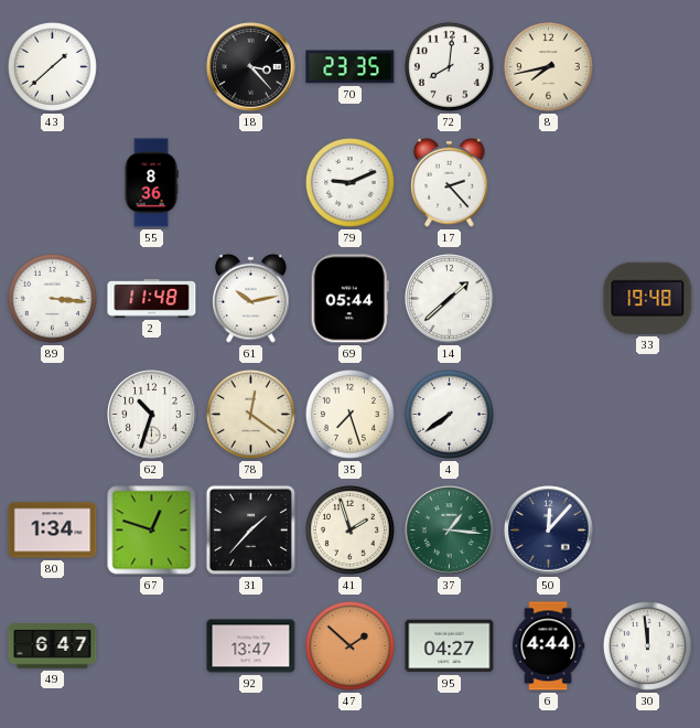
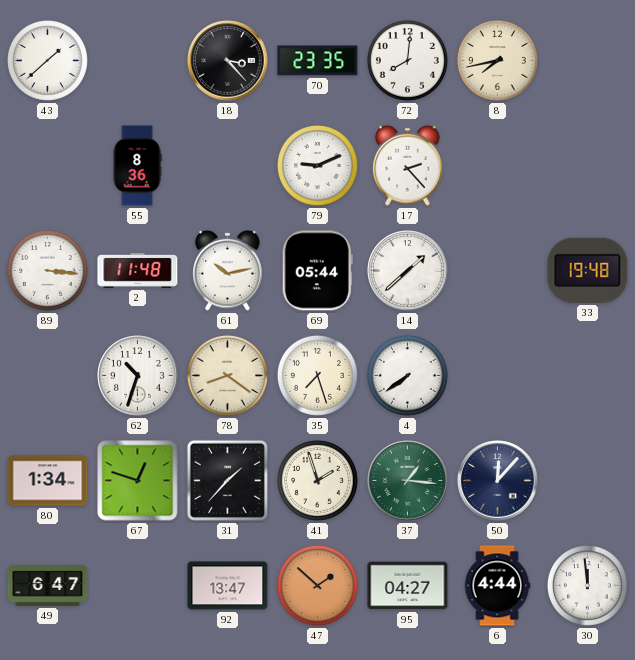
78: 12:21 -> 8:21 (227, 375)
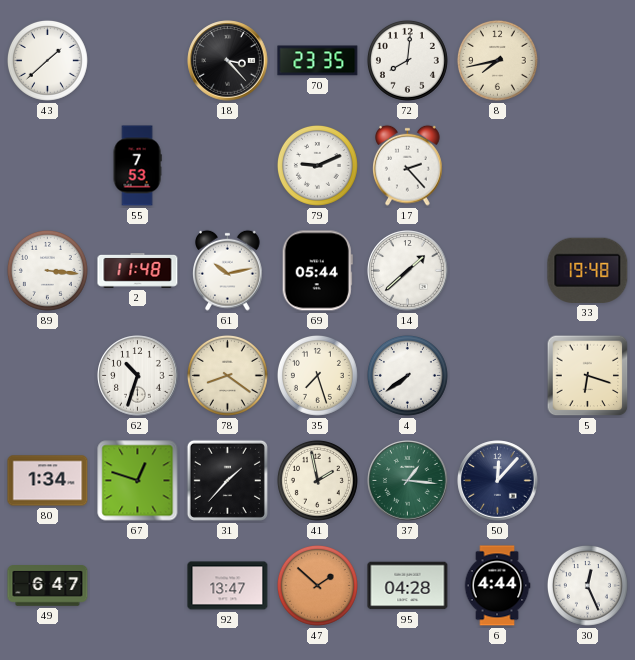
55: 8:36 -> 7:53 (137, 166)
5: none -> 6:18 (588, 376)
41: 1:57 -> 1:58 (317, 480)
95: 04:27 -> 04:28 (408, 586)
30: 11:59 -> 12:26 (587, 585)
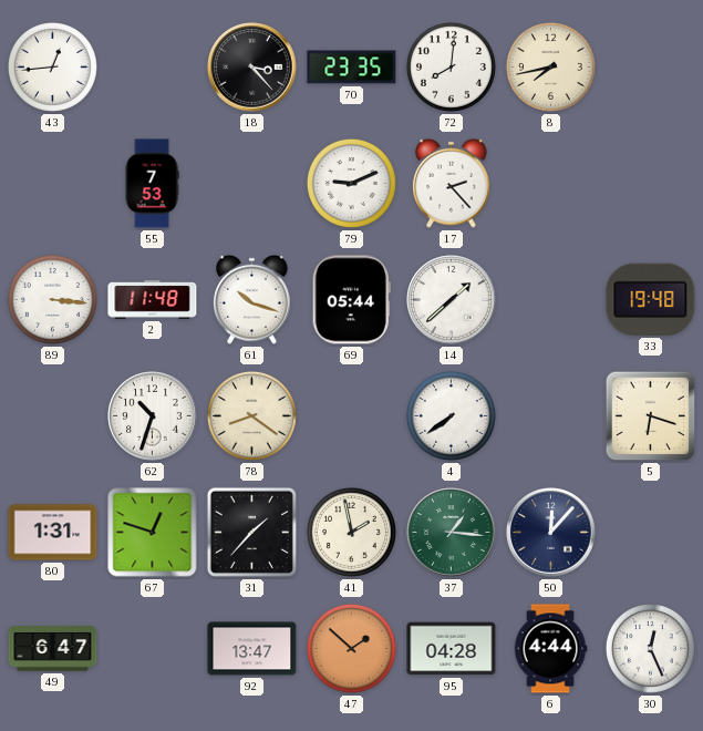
43: 1:38 -> 12:44 (52, 66)
61: 10:13 -> 10:18 (252, 299)
35: 7:27 -> none (317, 375)
80: 1:34 -> 1:31 (53, 533)
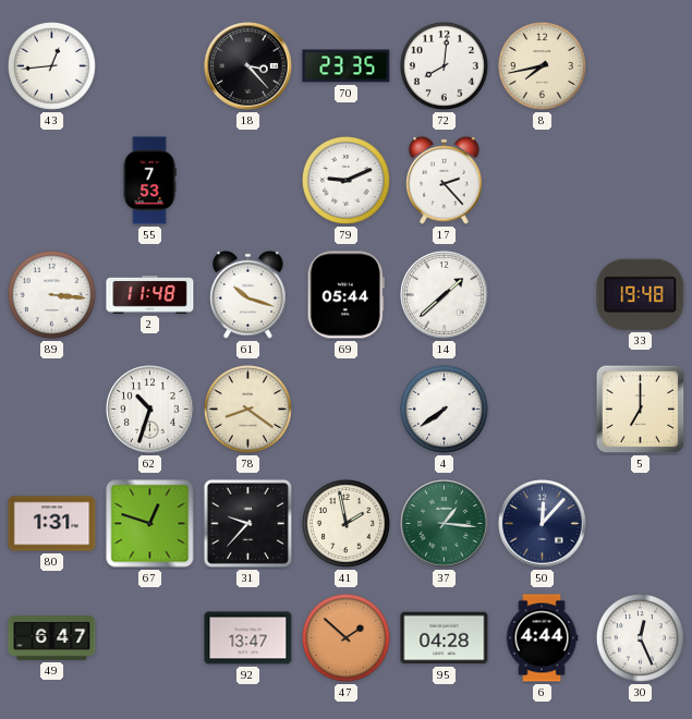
5: 6:18 -> 7:00 (641, 410)
31: 1:37 -> 9:37 (247, 523)
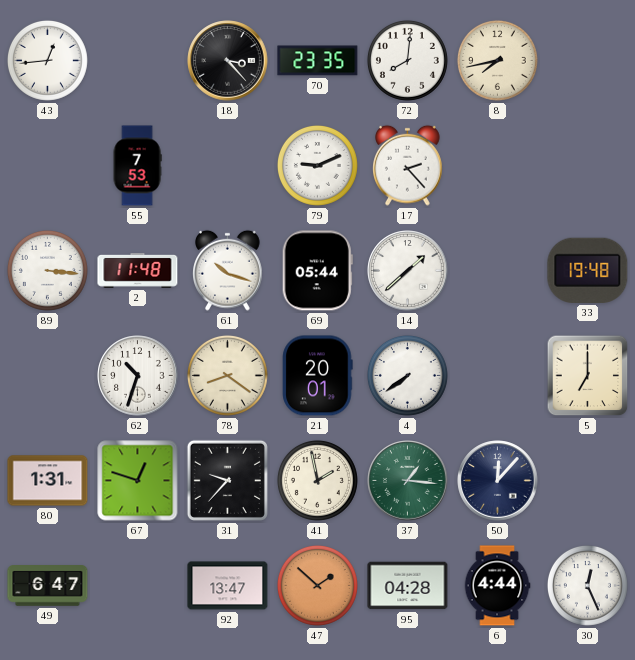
21: none -> 20:01 (318, 376)
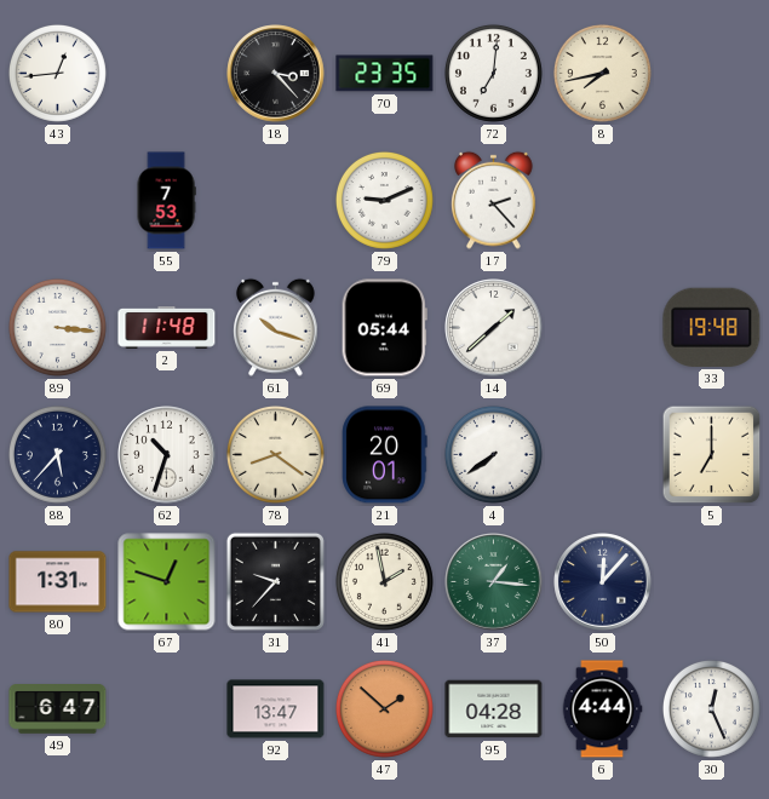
72: 8:01 -> 7:01 (493, 73)
88: none -> 5:37 (57, 454)
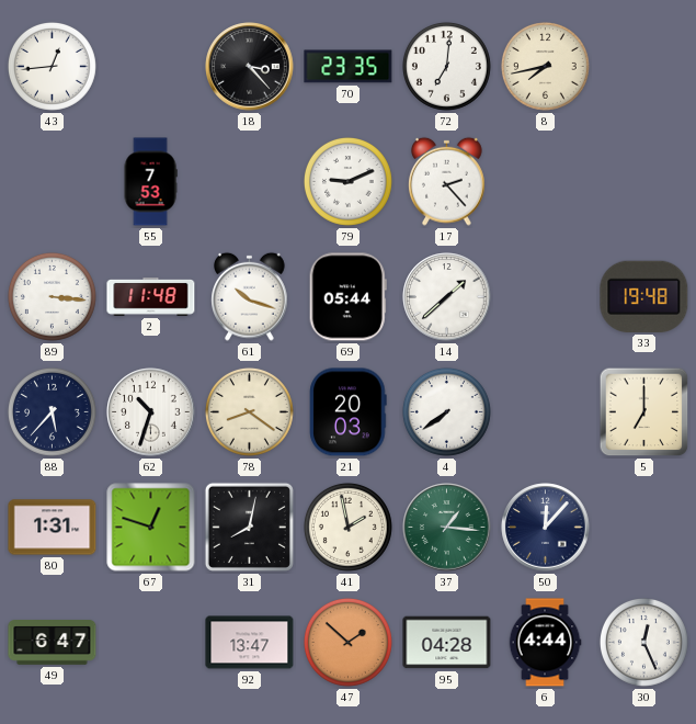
21: 20:01 -> 20:03 (349, 412)
31: 9:37 -> 8:02 (249, 527)
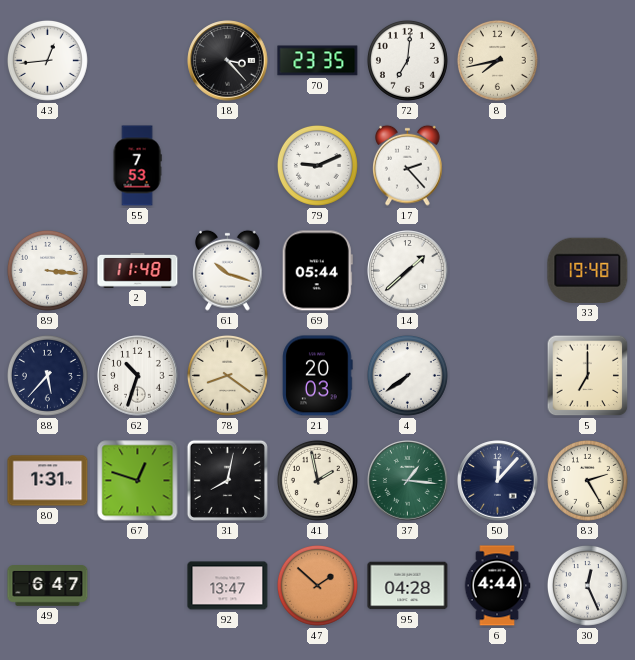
83: none -> 2:25 (587, 480)
